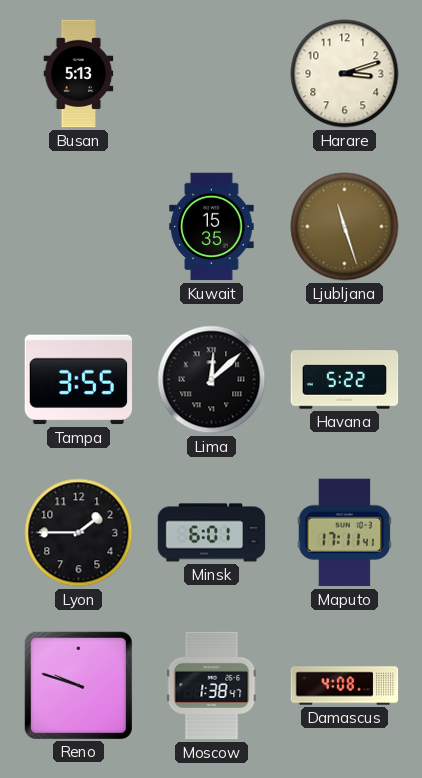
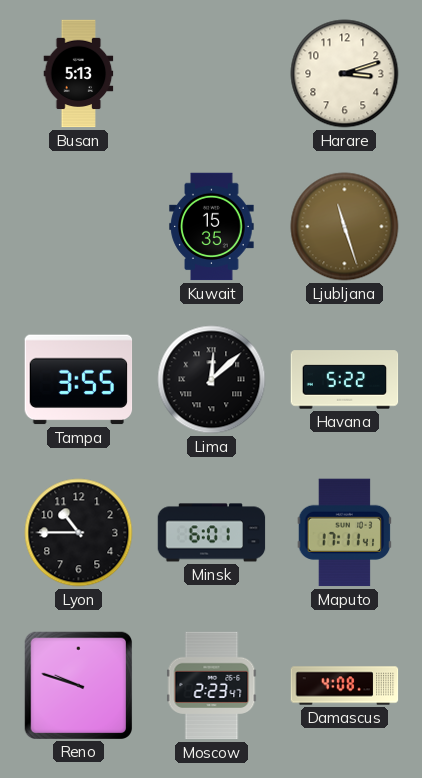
Lyon: 1:45 -> 10:45 (79, 533)
Moscow: 1:38 -> 2:23 (212, 686)
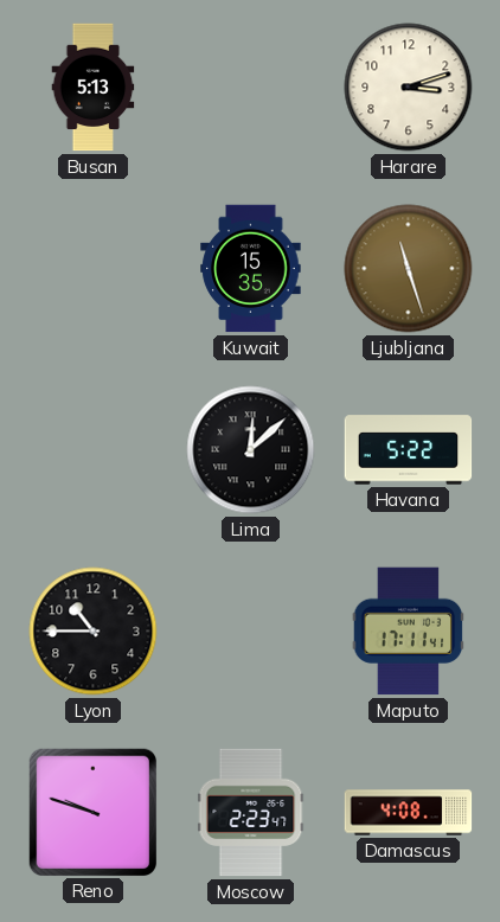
Tampa: 3:55 -> none (79, 380)
Minsk: 6:01 -> none (212, 533)
